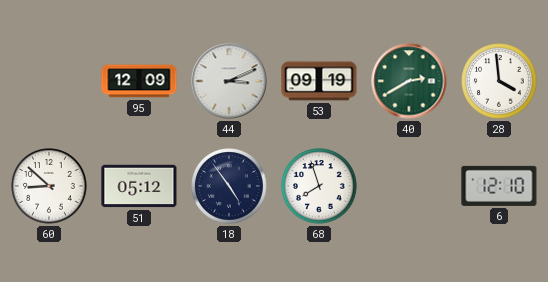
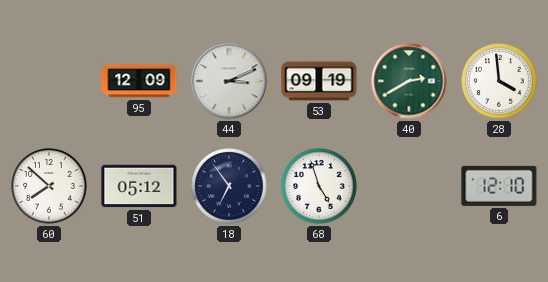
60: 8:52 -> 7:52 (49, 186)
18: 4:54 -> 6:54 (229, 186)
68: 7:57 -> 4:57 (319, 186)
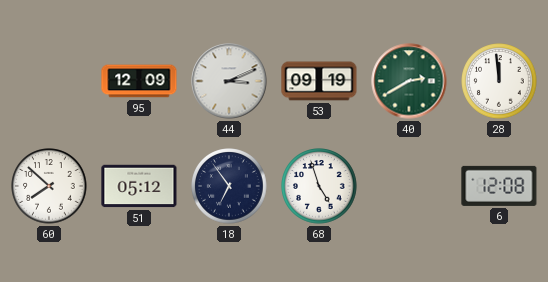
28: 3:59 -> 11:59 (499, 81)
6: 12:10 -> 12:08 (499, 186)
